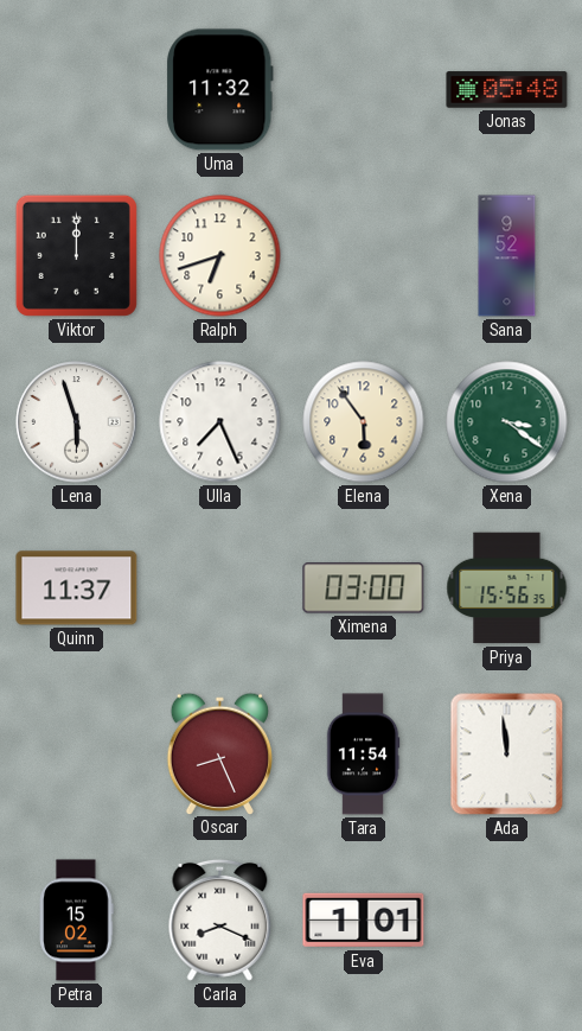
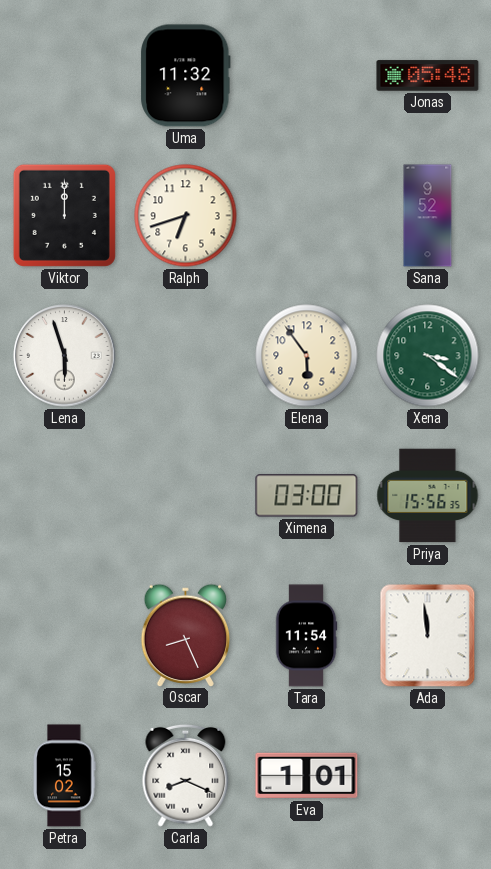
Ulla: 7:26 -> none (220, 422)
Quinn: 11:37 -> none (77, 588)
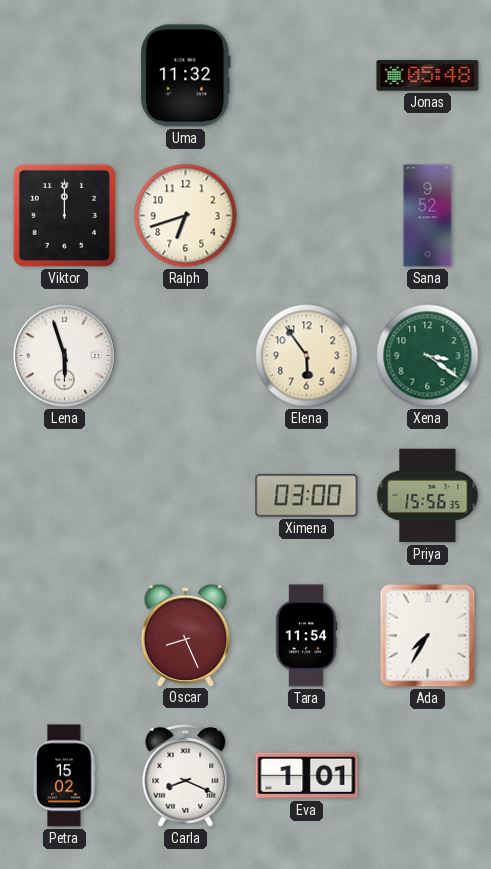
Ada: 11:59 -> 7:35 (428, 636)
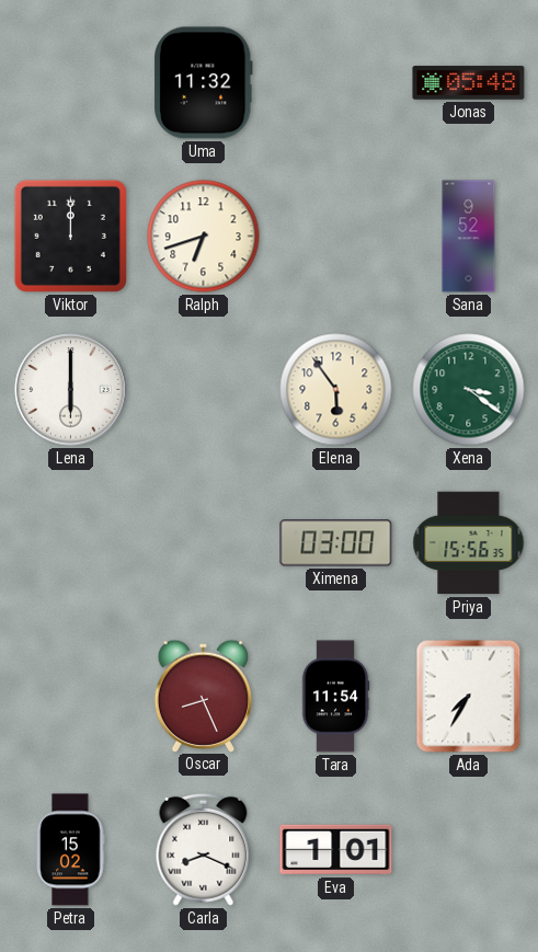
Lena: 5:57 -> 6:00 (71, 390)
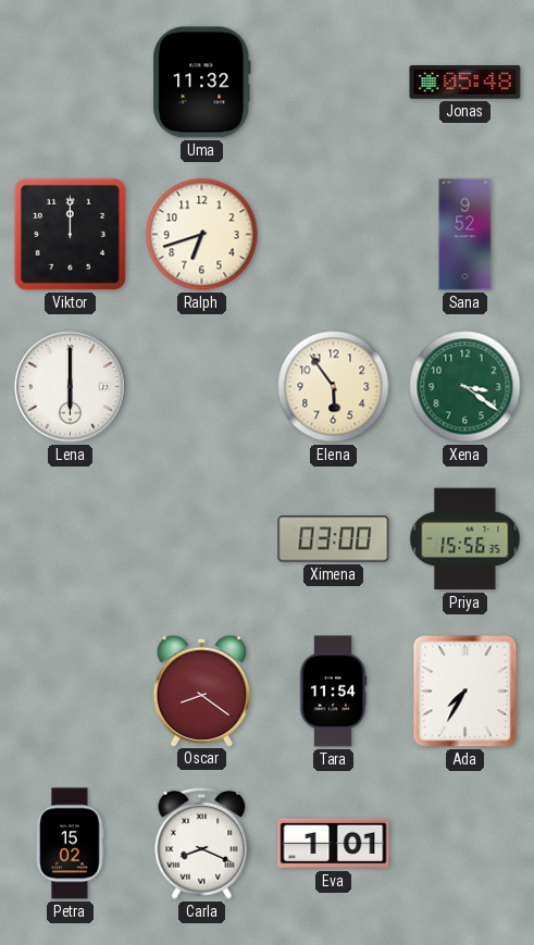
Oscar: 8:26 -> 8:21 (201, 691)
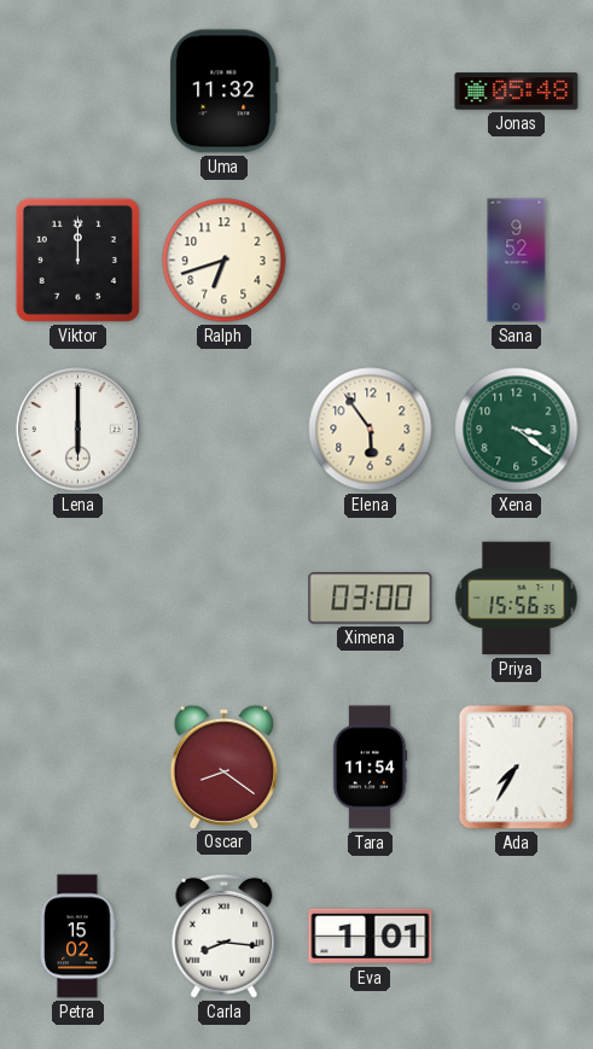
Carla: 8:19 -> 8:16 (225, 936)
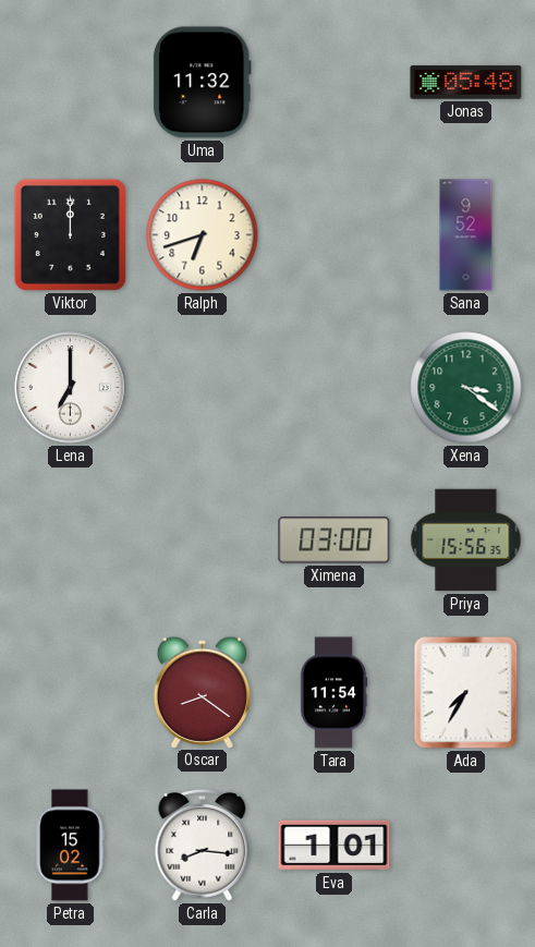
Lena: 6:00 -> 7:00 (71, 388)
Elena: 5:54 -> none (371, 430)
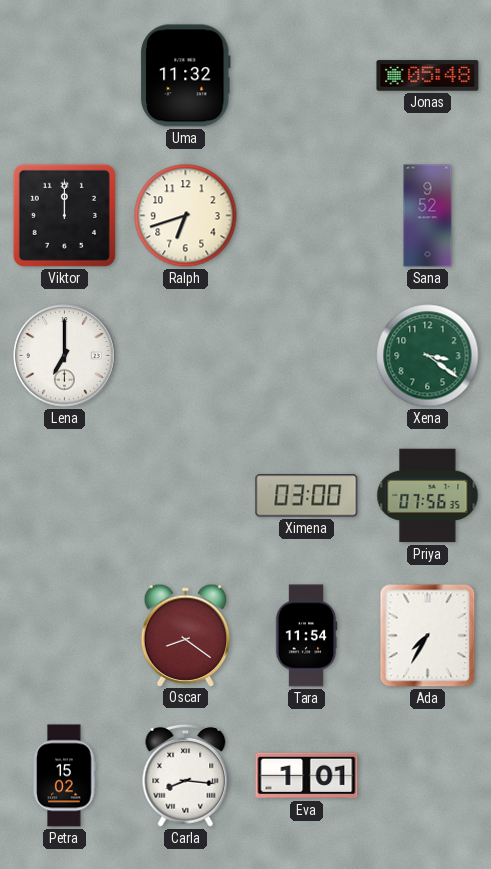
Priya: 15:56 -> 07:56 (428, 496)
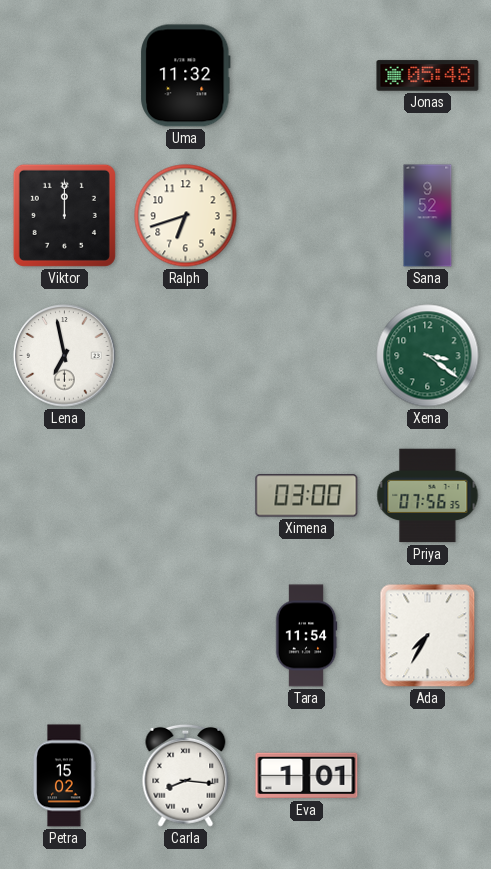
Lena: 7:00 -> 6:58 (65, 356)
Oscar: 8:21 -> none (185, 635)
